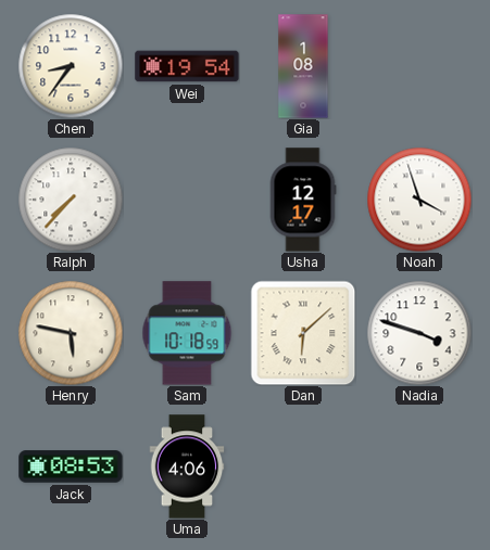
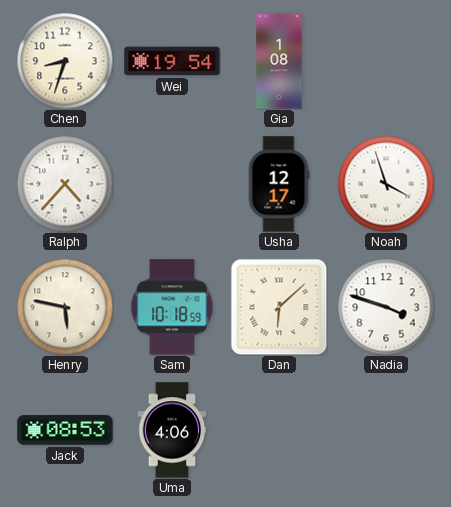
Chen: 8:36 -> 8:33 (65, 61)
Ralph: 7:37 -> 4:37 (65, 184)
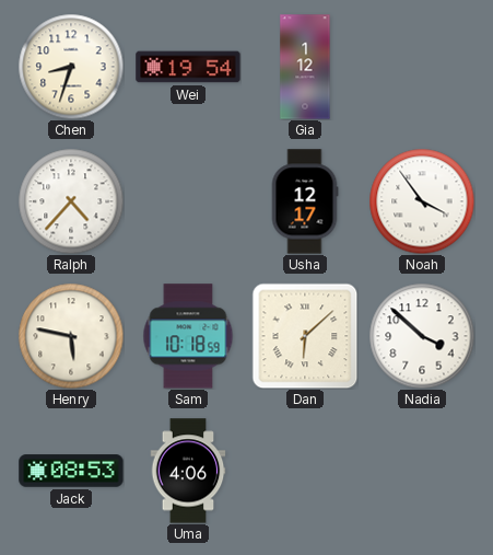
Gia: 1:08 -> 1:12 (305, 67)
Noah: 3:57 -> 3:54 (422, 201)
Nadia: 3:48 -> 3:52 (422, 336)
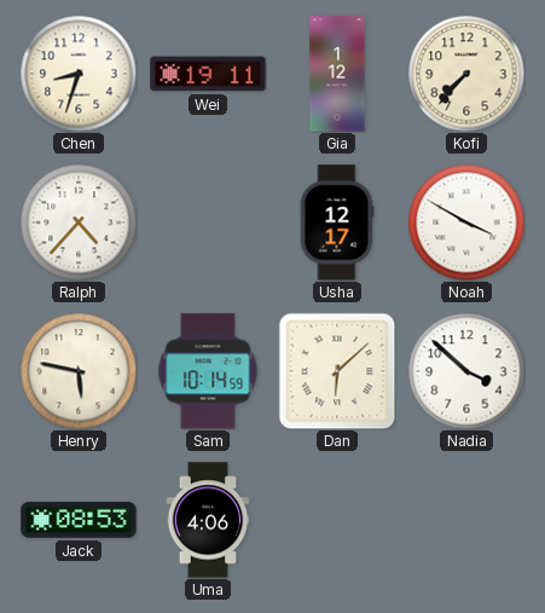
Wei: 19:54 -> 19:11 (208, 74)
Kofi: none -> 7:37 (466, 74)
Noah: 3:54 -> 3:50 (466, 222)
Sam: 10:18 -> 10:14 (208, 371)
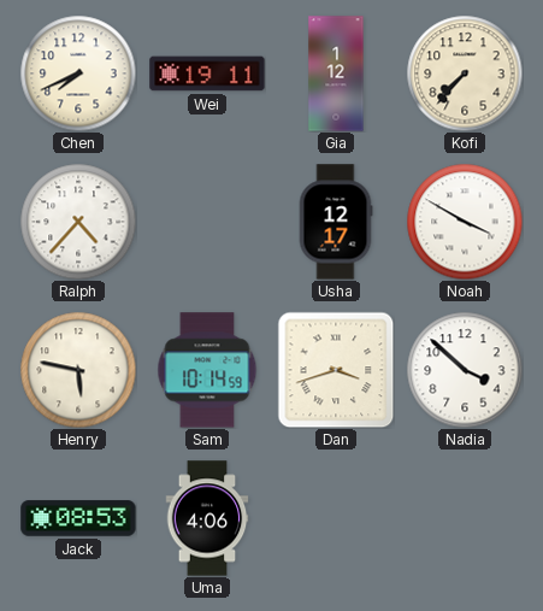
Chen: 8:33 -> 7:41 (78, 74)
Dan: 6:08 -> 3:42 (336, 370)
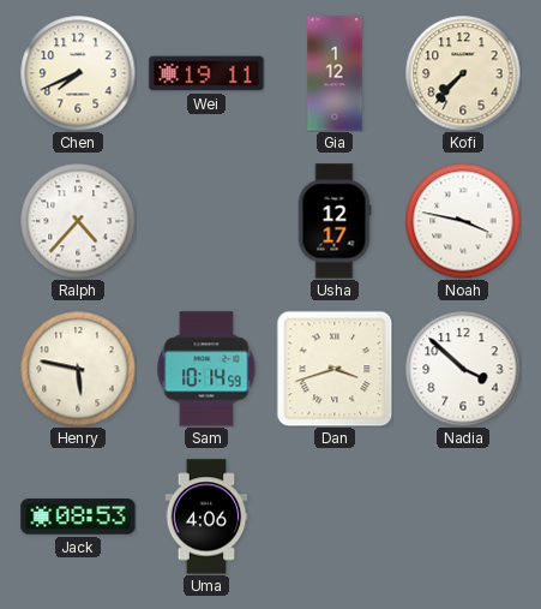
Noah: 3:50 -> 3:47 (463, 221)
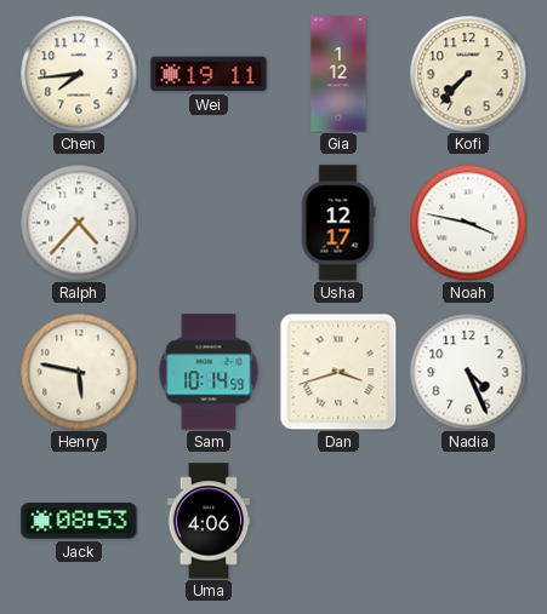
Chen: 7:41 -> 7:44 (79, 74)
Nadia: 3:52 -> 4:26 (468, 372)
